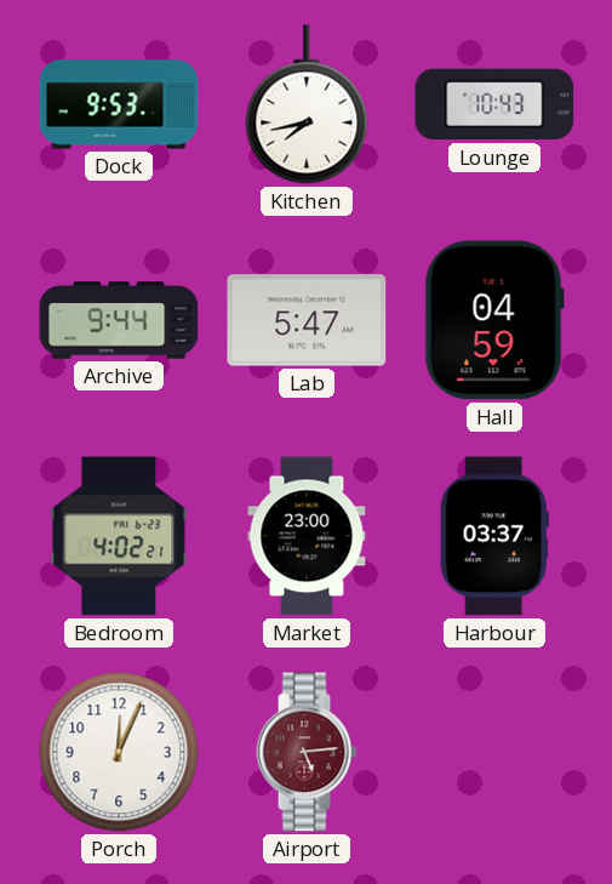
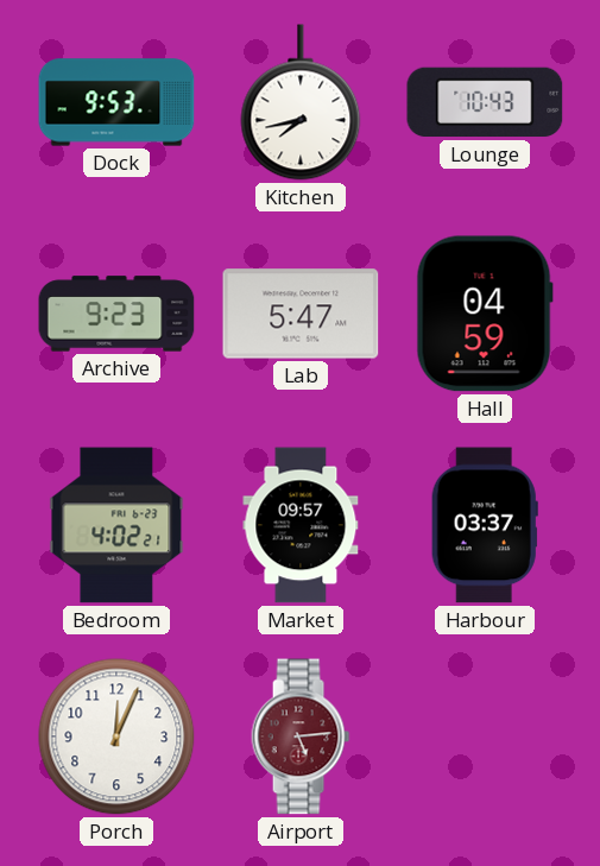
Archive: 9:44 -> 9:23 (116, 314)
Market: 23:00 -> 09:57 (301, 525)
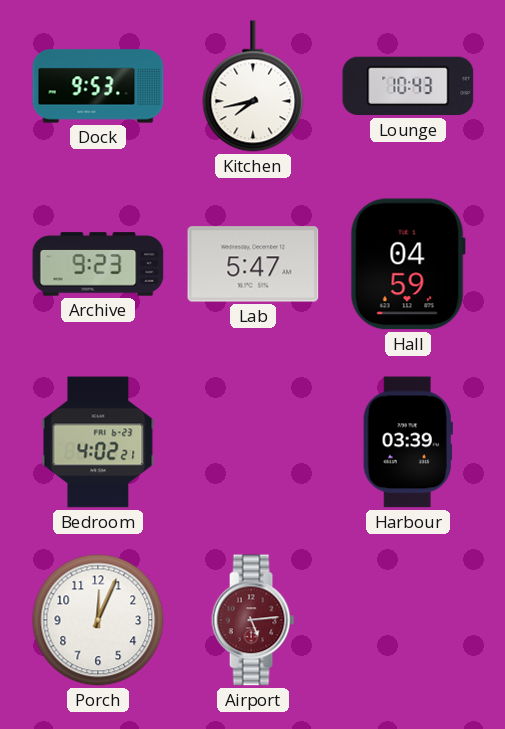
Market: 09:57 -> none (301, 525)
Harbour: 03:37 -> 03:39 (408, 442)
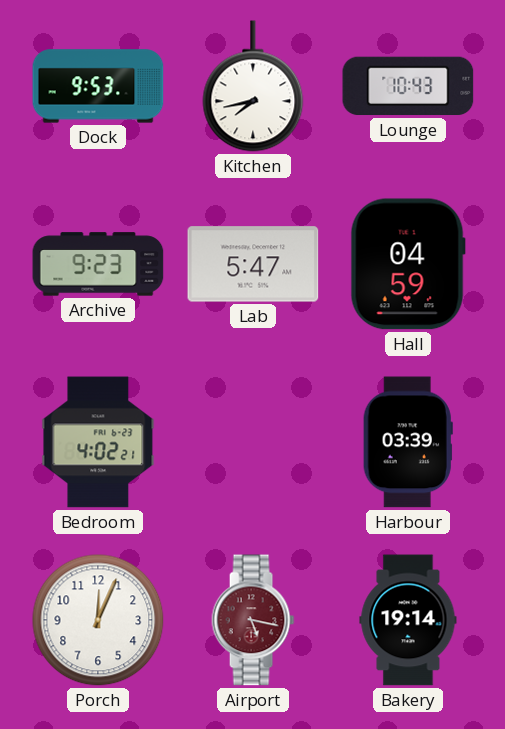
Airport: 5:14 -> 5:17 (253, 620)
Bakery: none -> 19:14 (408, 620)
